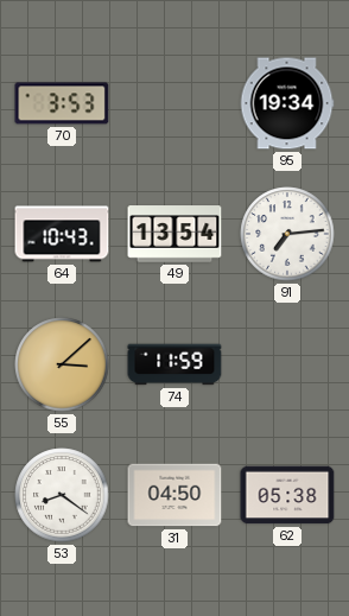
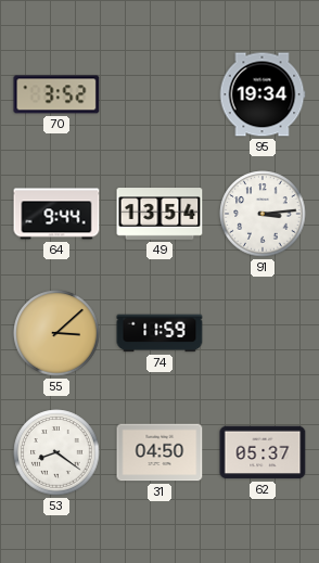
70: 3:53 -> 3:52 (56, 94)
64: 10:43 -> 9:44 (56, 214)
91: 7:14 -> 3:14 (263, 214)
62: 05:38 -> 05:37 (263, 452)
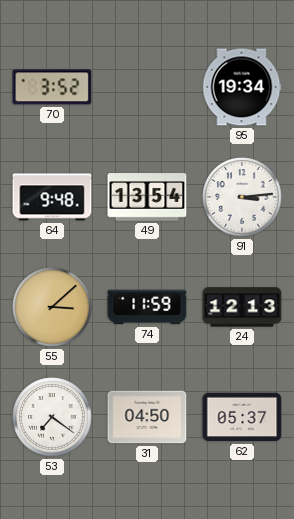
64: 9:44 -> 9:48 (52, 197)
24: none -> 12:13 (242, 307)
53: 8:21 -> 7:21 (52, 417)
